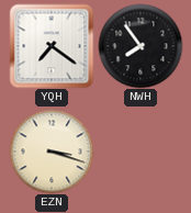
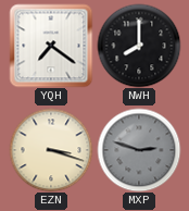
NWH: 7:54 -> 8:00 (139, 46)
MXP: none -> 2:48 (139, 150)
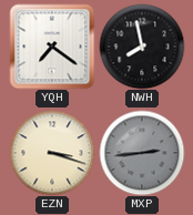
NWH: 8:00 -> 7:58 (142, 47)
MXP: 2:48 -> 2:44 (142, 153)
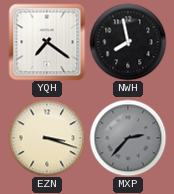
MXP: 2:44 -> 2:37 (128, 138)
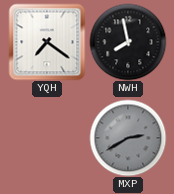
EZN: 3:18 -> none (47, 138)
MXP: 2:37 -> 2:40 (128, 138)
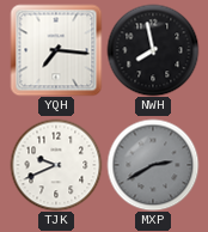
YQH: 7:21 -> 7:16 (56, 50)
TJK: none -> 9:41 (56, 165)
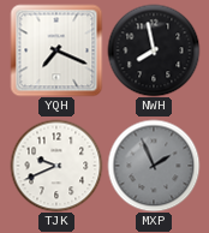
YQH: 7:16 -> 7:19 (56, 50)
MXP: 2:40 -> 1:56 (154, 166)
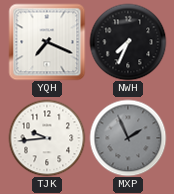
NWH: 7:58 -> 7:34 (128, 42)
TJK: 9:41 -> 9:44 (47, 138)
